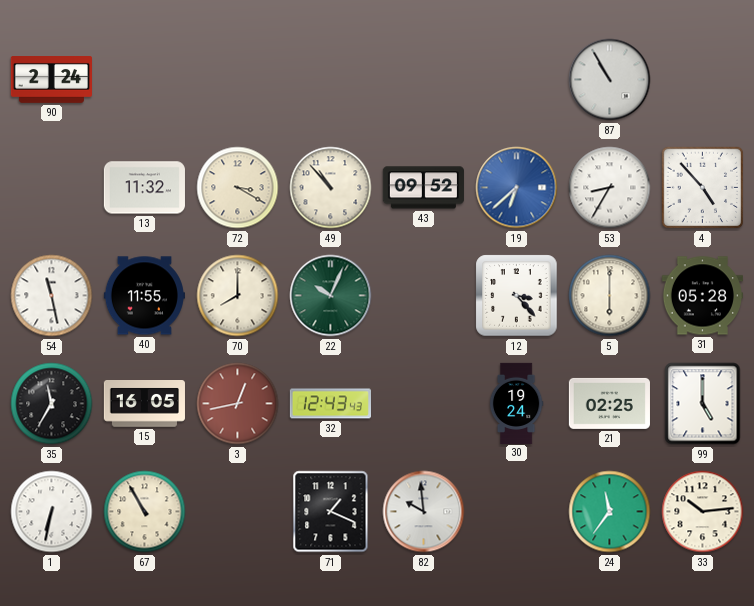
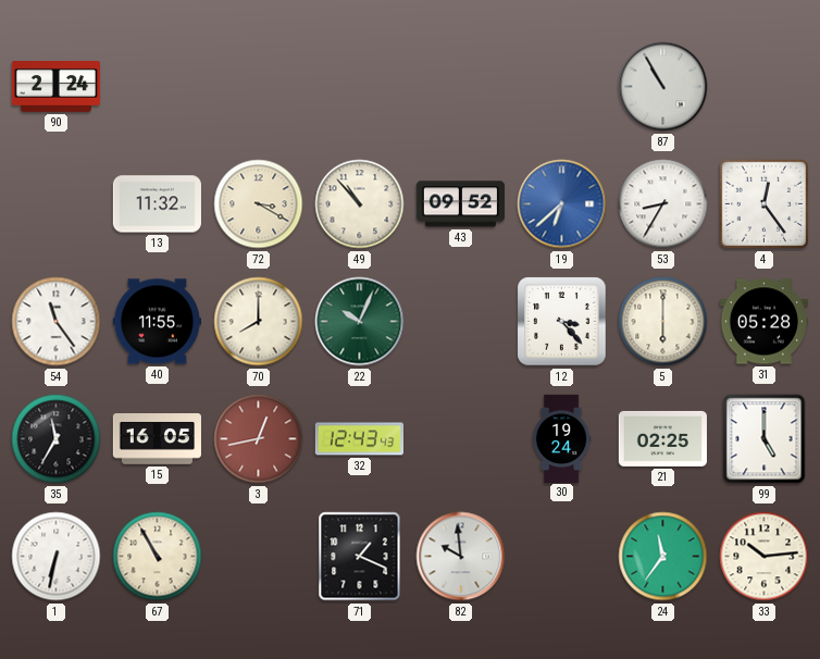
4: 4:53 -> 12:24 (765, 204)
54: 11:28 -> 11:24 (57, 322)
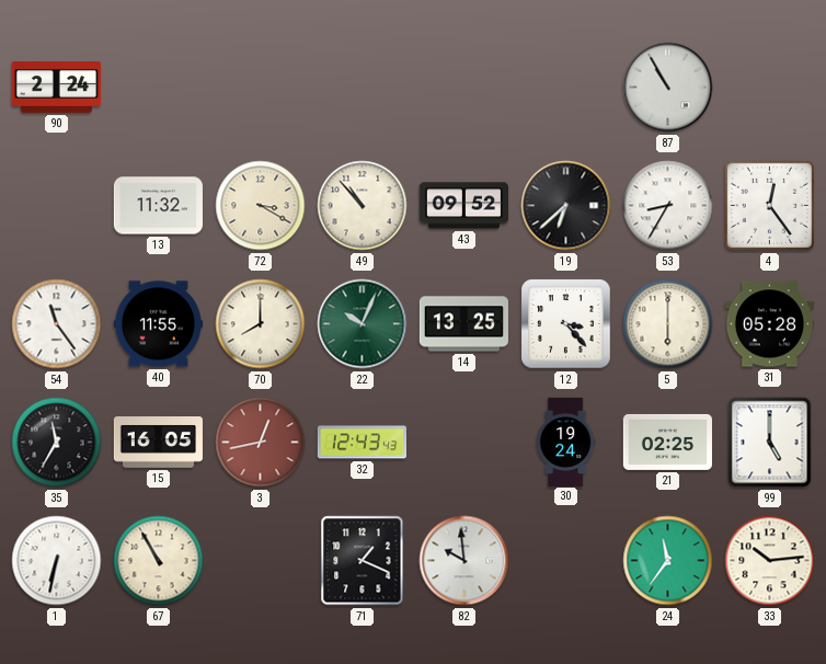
19 dial: blue -> black (566, 206)
14: none -> 13:25 (463, 324)
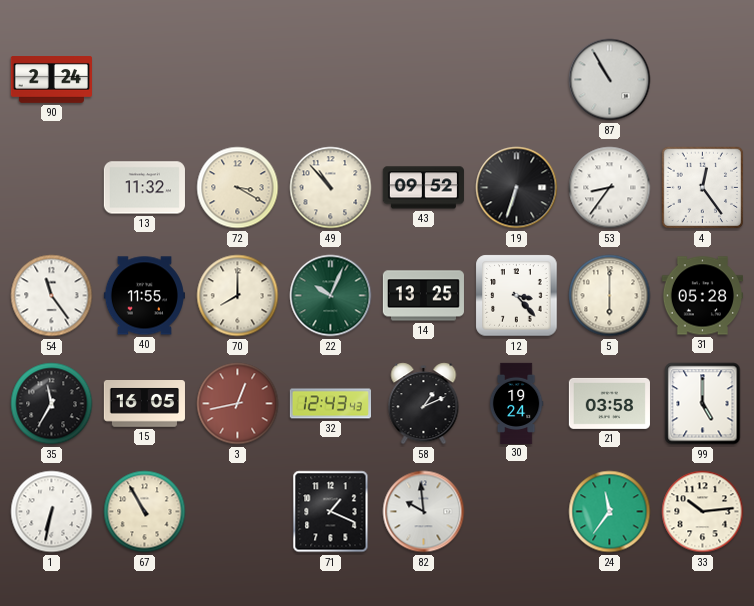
19: 6:38 -> 6:33 (517, 188)
53: 8:35 -> 8:36 (610, 188)
58: none -> 1:11 (424, 404)
21: 02:25 -> 03:58 (609, 403)
